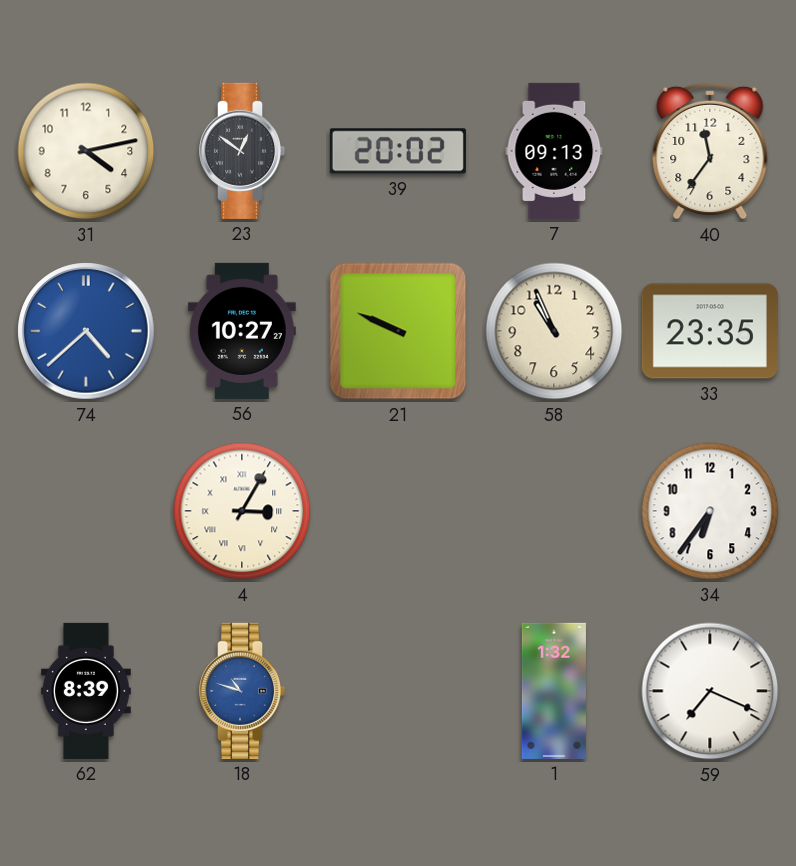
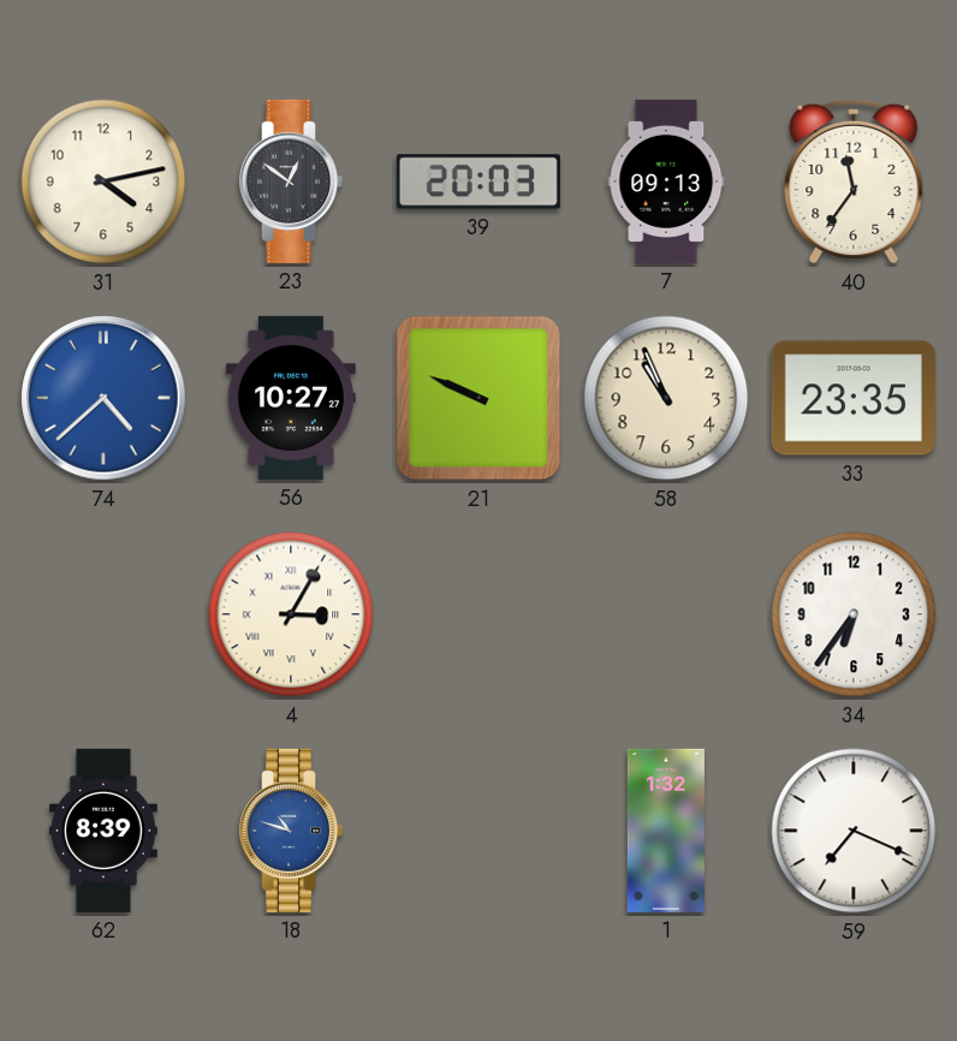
39: 20:02 -> 20:03 (478, 182)
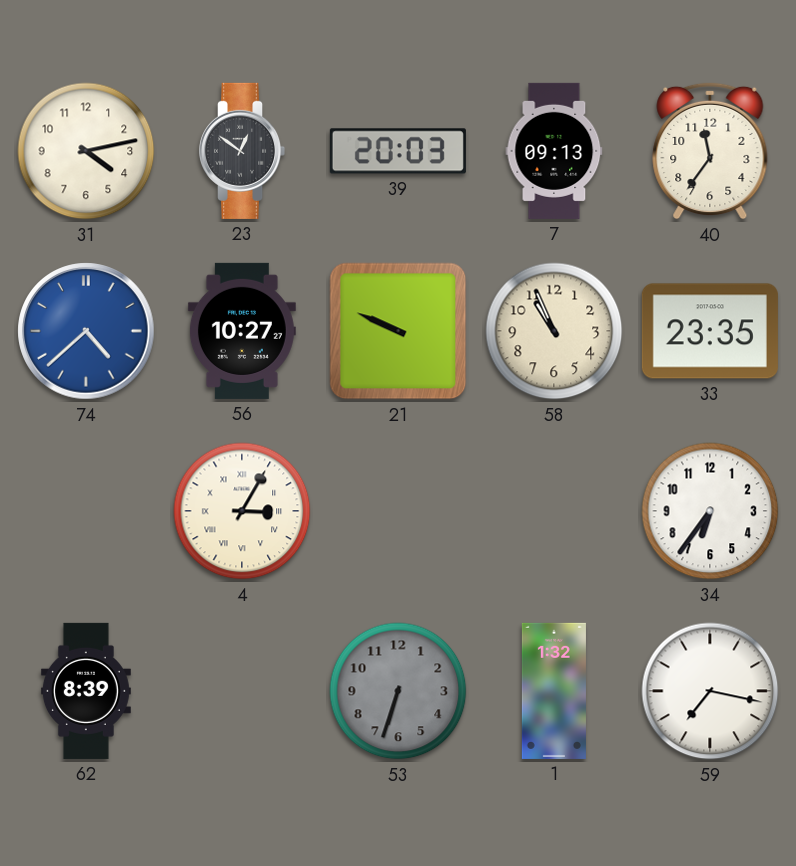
18: 10:48 -> none (291, 831)
53: none -> 6:33 (398, 691)
59: 7:19 -> 7:17 (710, 691)
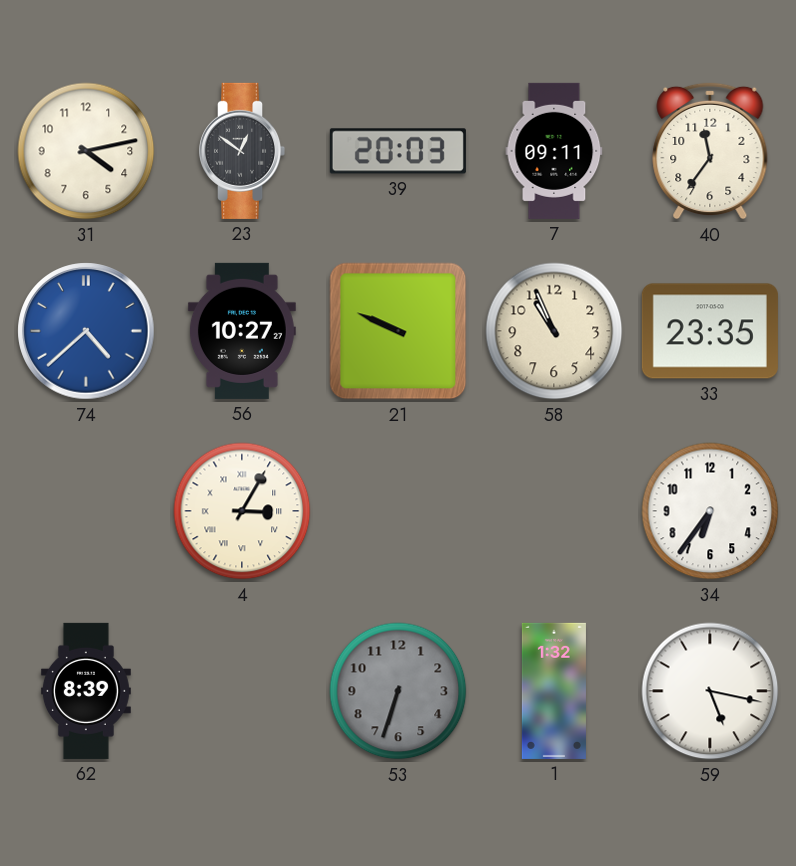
7: 09:13 -> 09:11 (554, 151)
59: 7:17 -> 5:17 (710, 691)
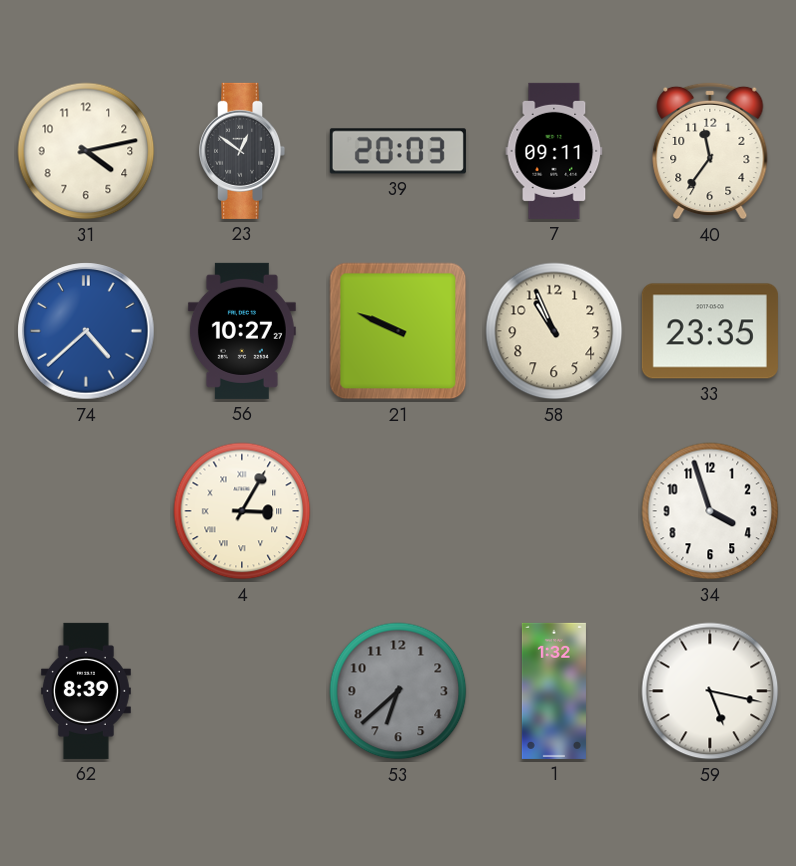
34: 6:36 -> 3:57 (710, 511)
53: 6:33 -> 6:38 (398, 691)
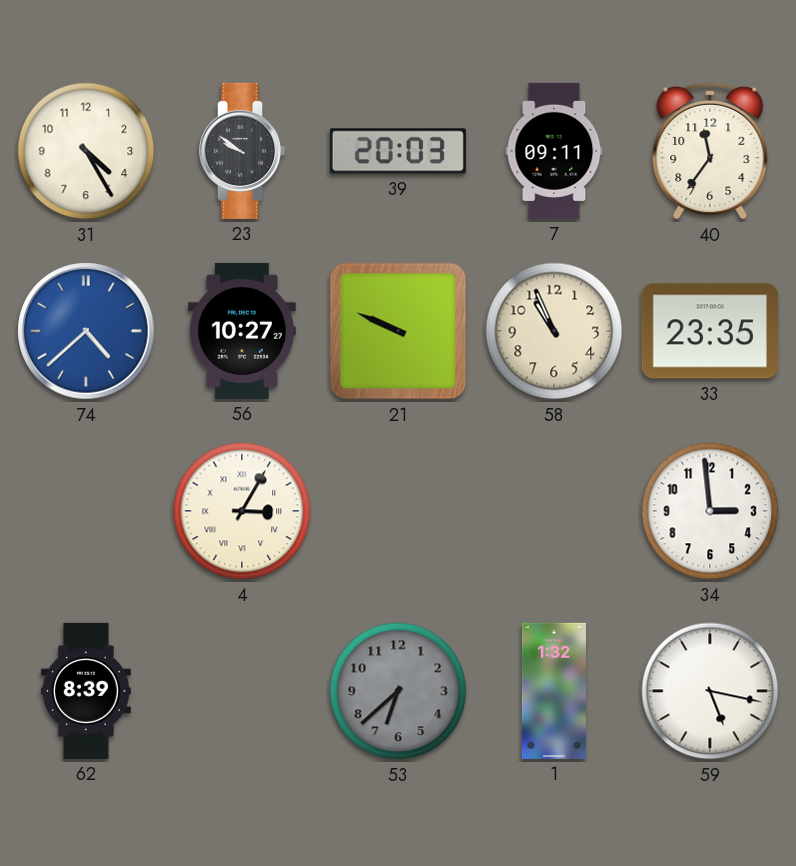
31: 4:13 -> 4:25 (86, 151)
23: 12:51 -> 9:51 (242, 151)
34: 3:57 -> 2:59 (710, 511)
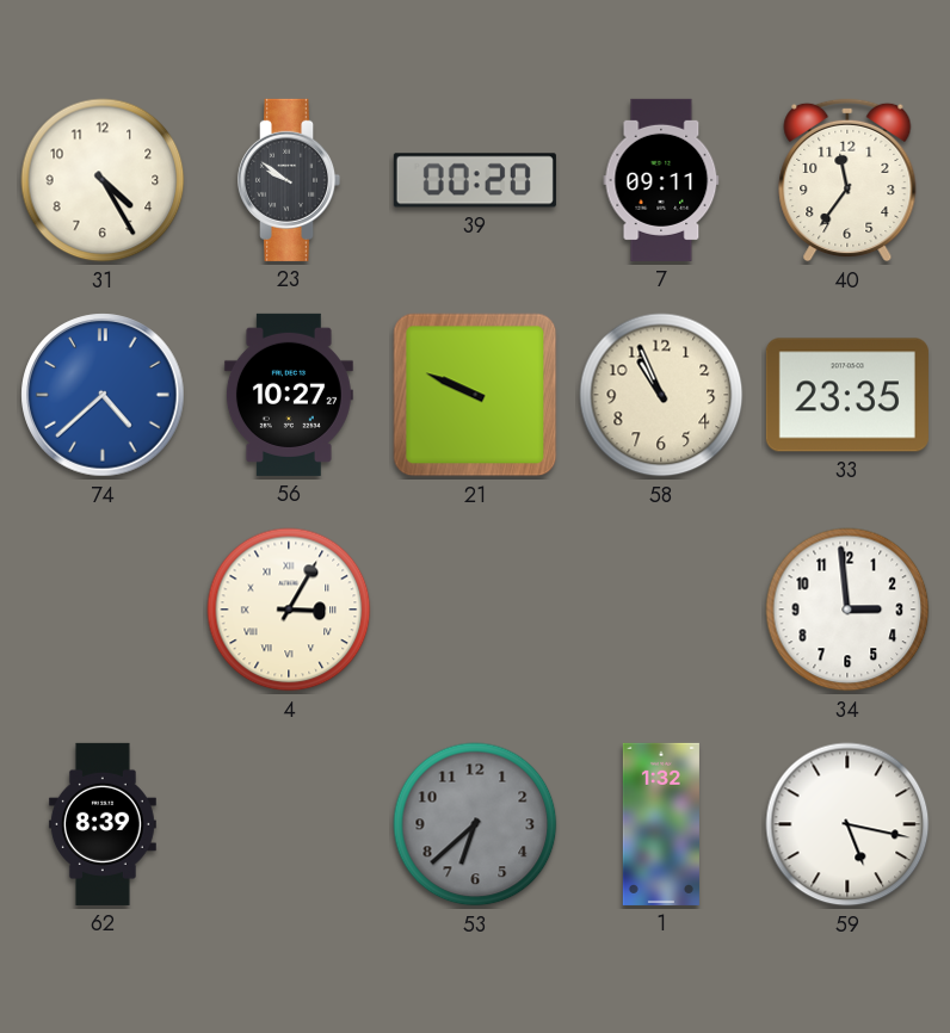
39: 20:03 -> 00:20 (475, 180)
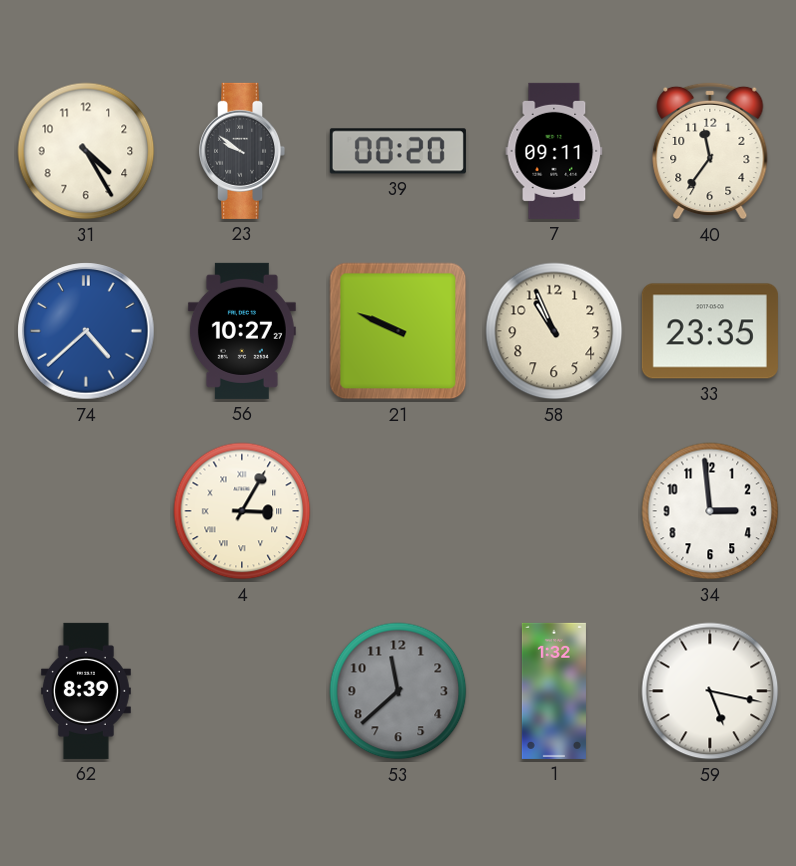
53: 6:38 -> 11:38 (398, 691)
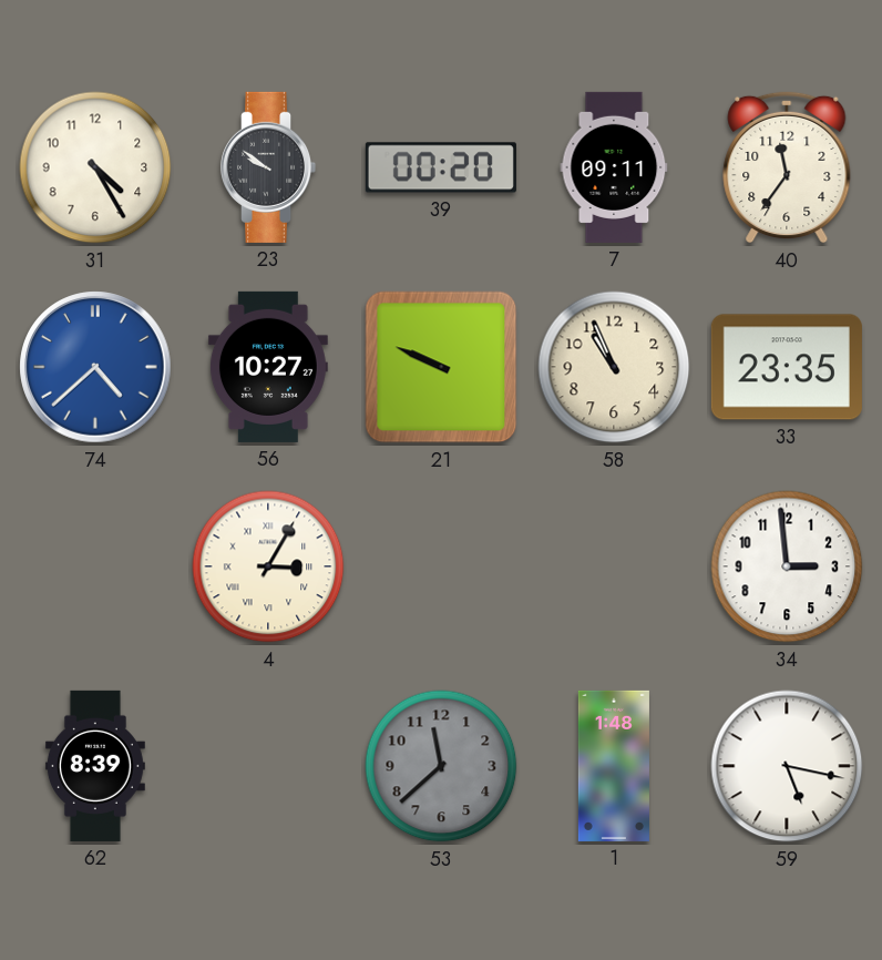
1: 1:32 -> 1:48 (614, 766)
